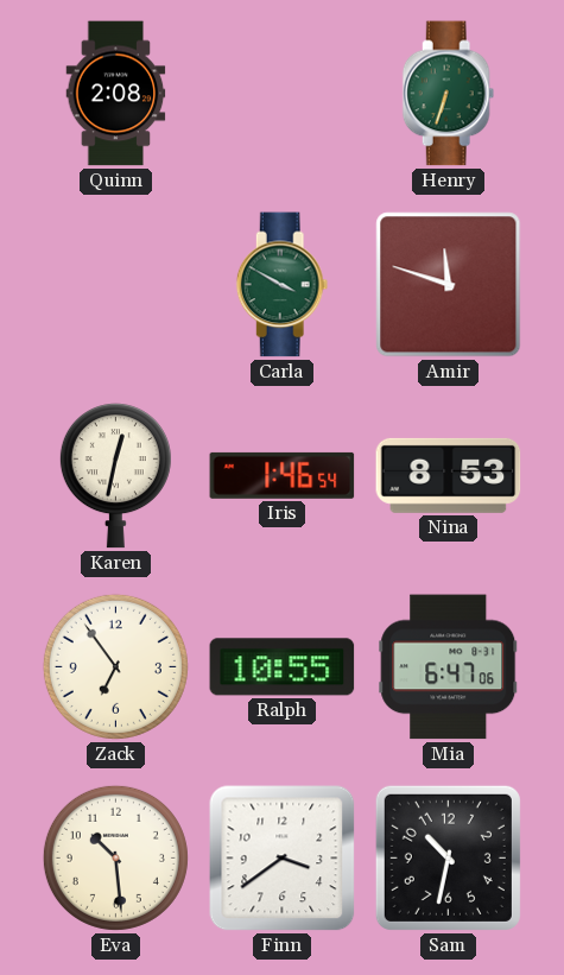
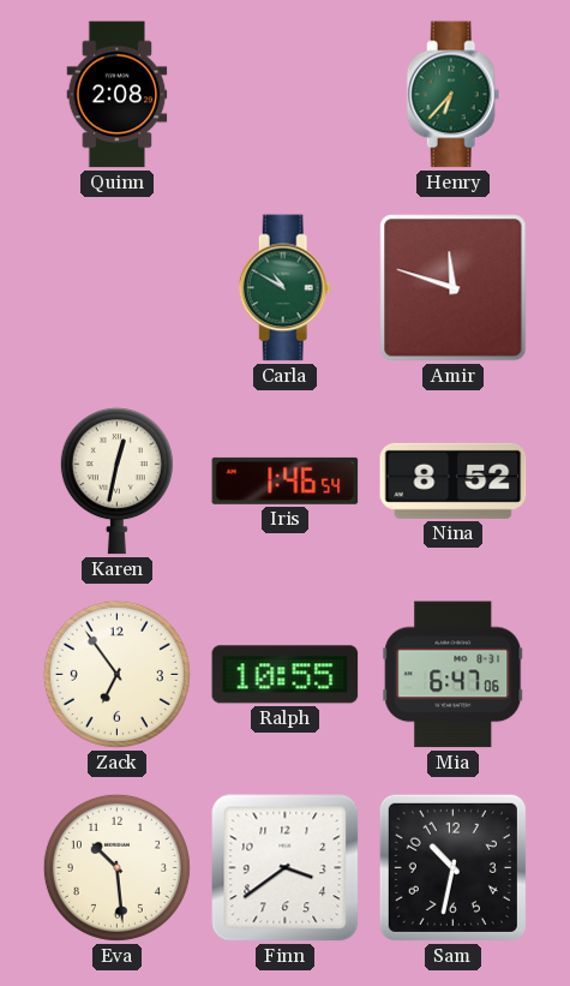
Henry: 6:33 -> 6:37 (454, 95)
Carla: 3:50 -> 10:50 (286, 288)
Nina: 8:53 -> 8:52 (454, 480)
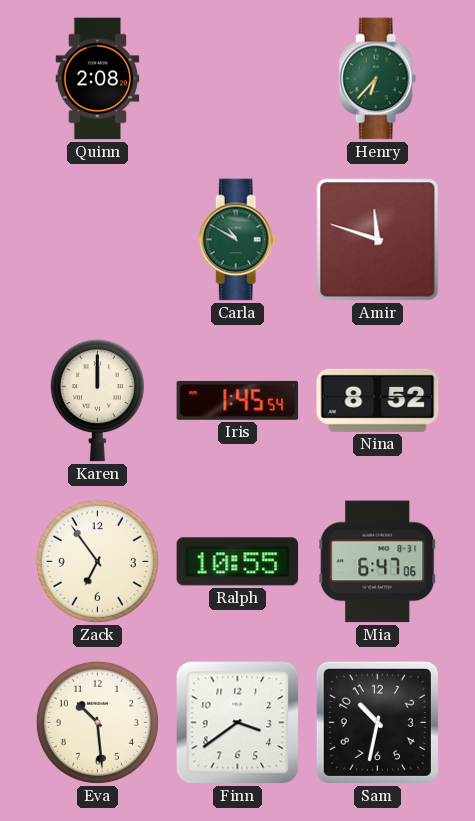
Karen: 12:32 -> 12:00 (97, 401)
Iris: 1:46 -> 1:45 (238, 400)
